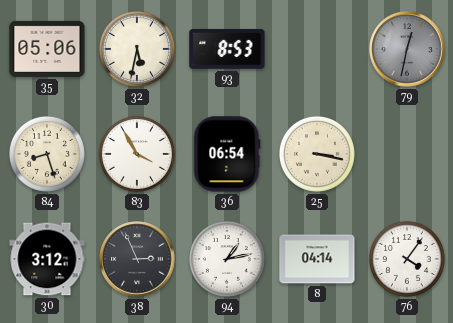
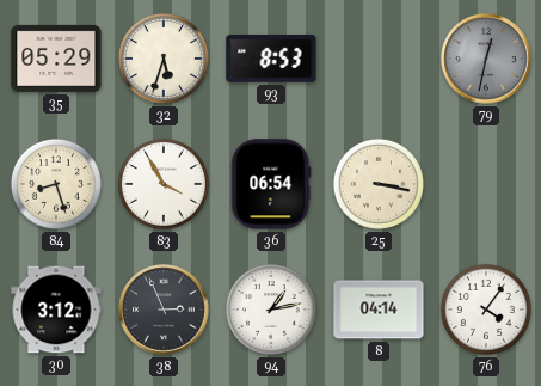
35: 05:06 -> 05:29 (56, 59)
32: 5:32 -> 5:33 (164, 59)
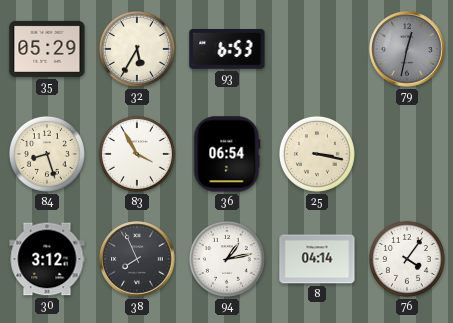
32: 5:33 -> 5:35 (137, 49)
93: 8:53 -> 6:53 (227, 50)
38: 2:56 -> 7:56 (137, 259)
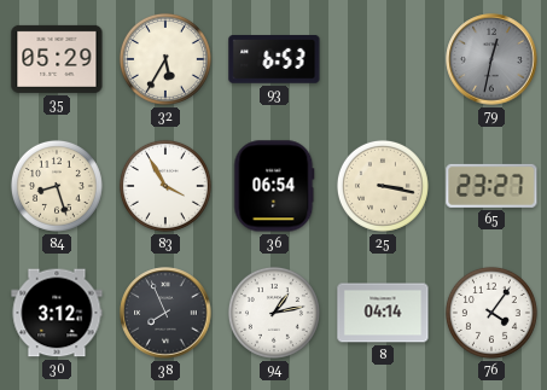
65: none -> 23:27 (491, 186)
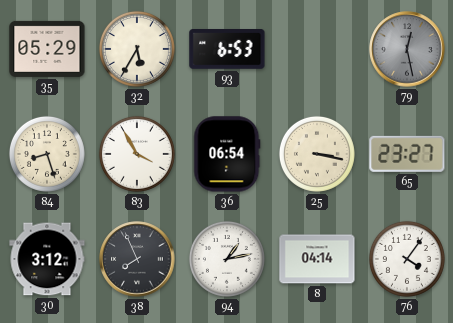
79: 12:32 -> 12:28 (407, 49)
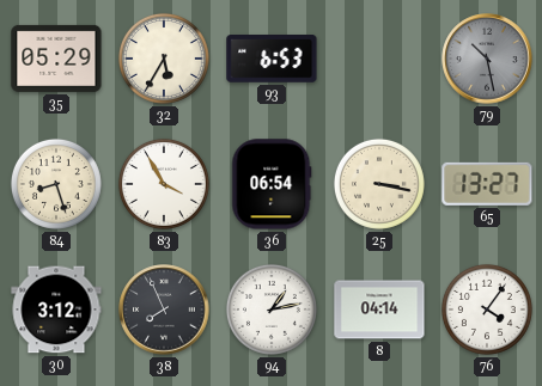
79: 12:28 -> 10:28 (487, 59)
65: 23:27 -> 13:27 (487, 184)
